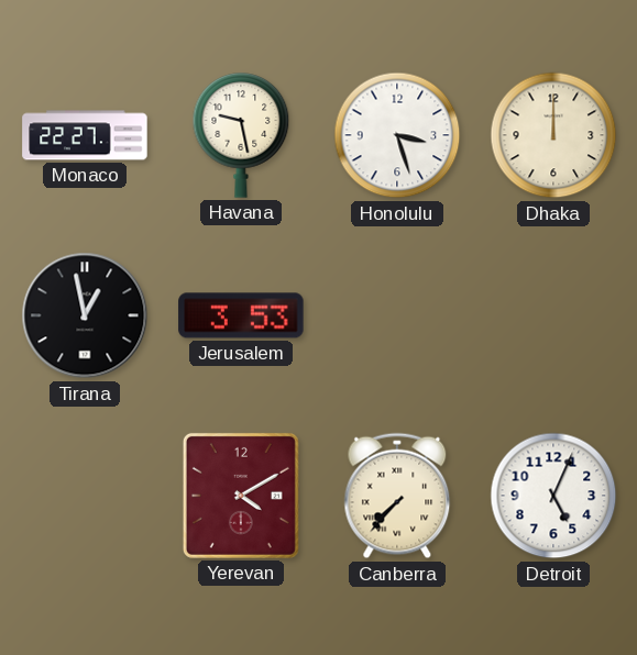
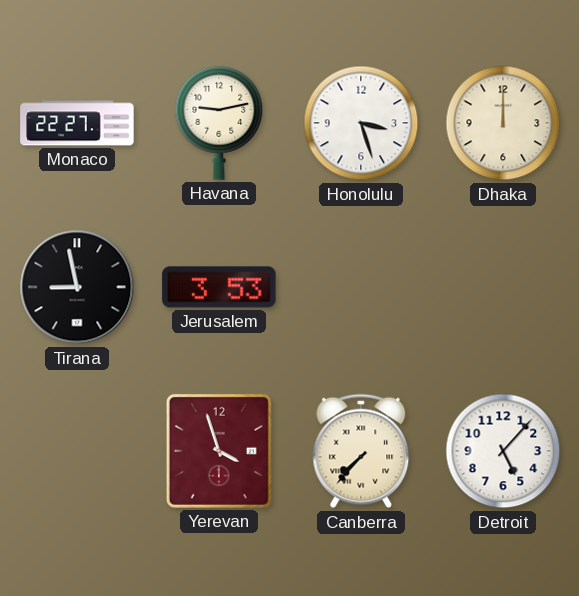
Havana: 9:28 -> 9:13 (219, 123)
Tirana: 12:58 -> 8:58 (77, 287)
Yerevan: 4:10 -> 3:57 (219, 451)
Detroit: 5:04 -> 5:07 (503, 451)
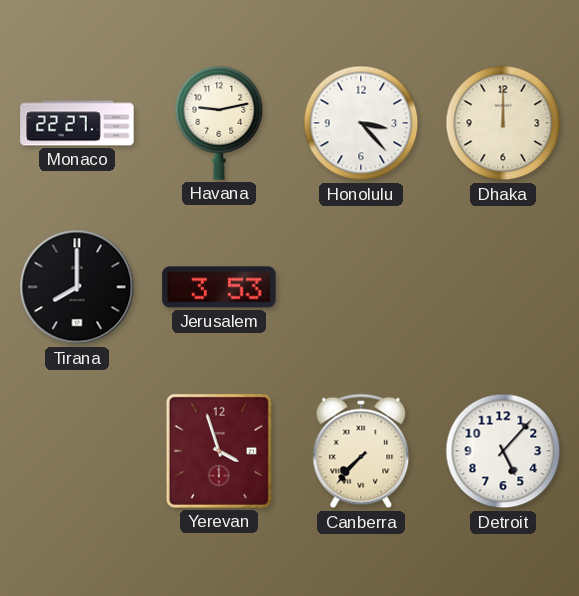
Honolulu: 3:27 -> 3:23 (361, 123)
Tirana: 8:58 -> 8:00 (77, 287)
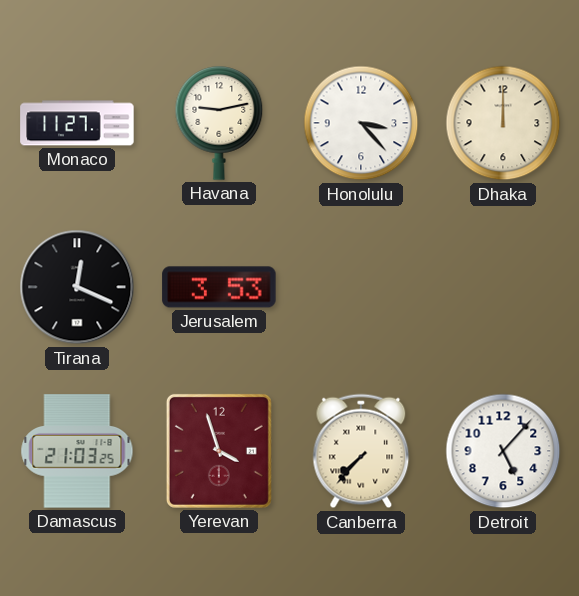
Monaco: 22:27 -> 11:27 (77, 123)
Tirana: 8:00 -> 12:19 (77, 287)
Damascus: none -> 21:03 (77, 451)
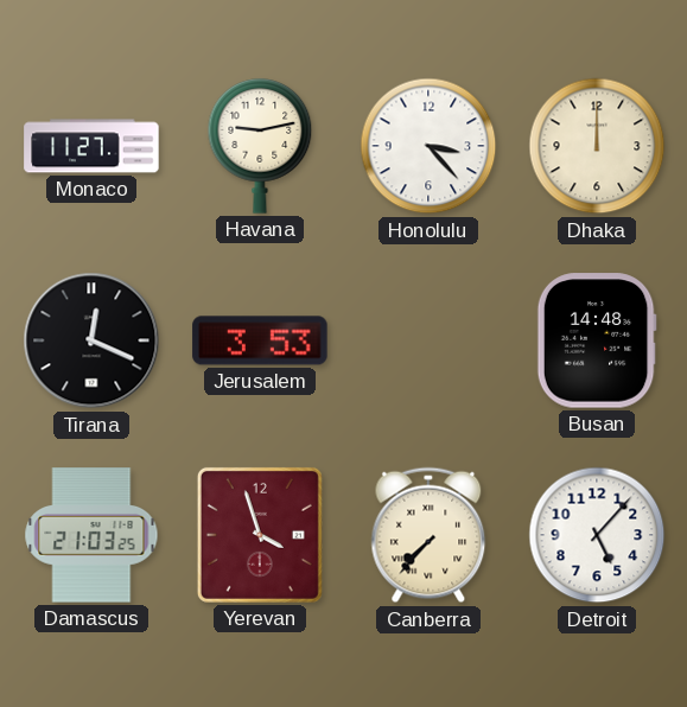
Busan: none -> 14:48 (597, 340)
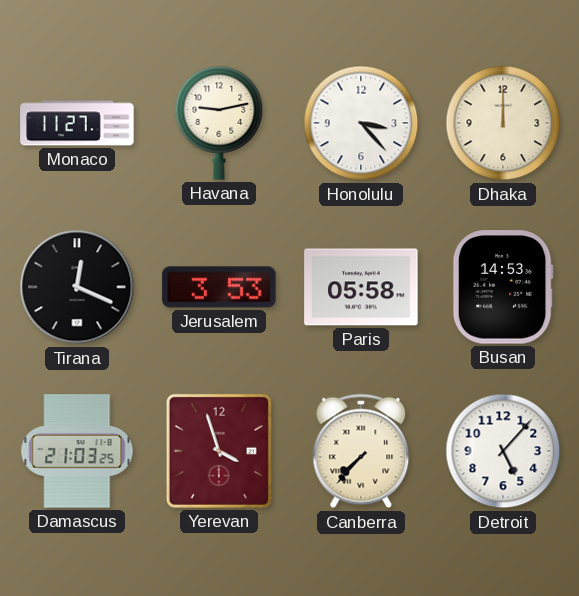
Paris: none -> 05:58 (361, 287)
Busan: 14:48 -> 14:53 (503, 287)
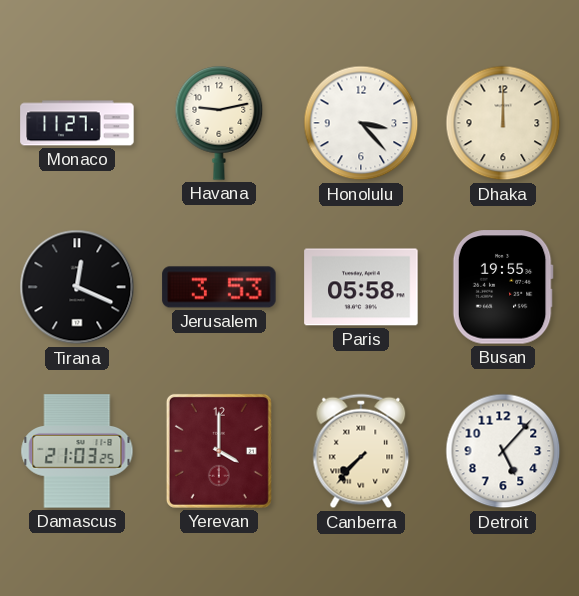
Busan: 14:53 -> 19:55 (503, 287)
Yerevan: 3:57 -> 4:00 (219, 451)
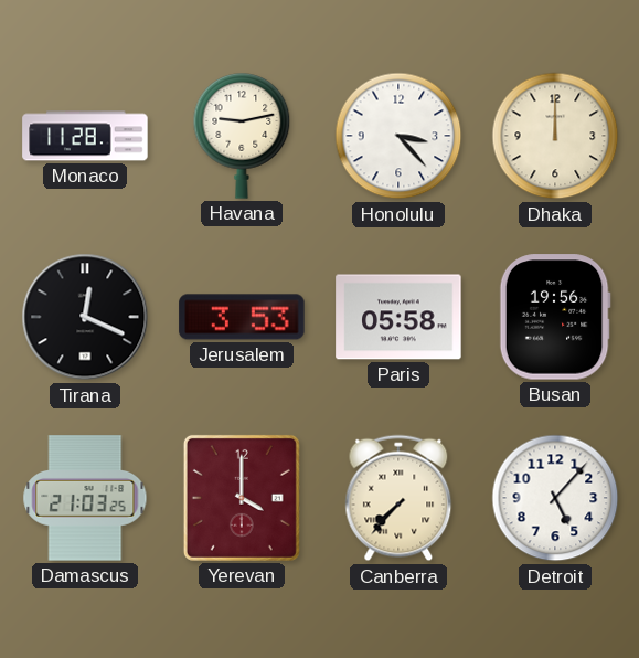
Monaco: 11:27 -> 11:28 (85, 136)
Busan: 19:55 -> 19:56 (555, 317)
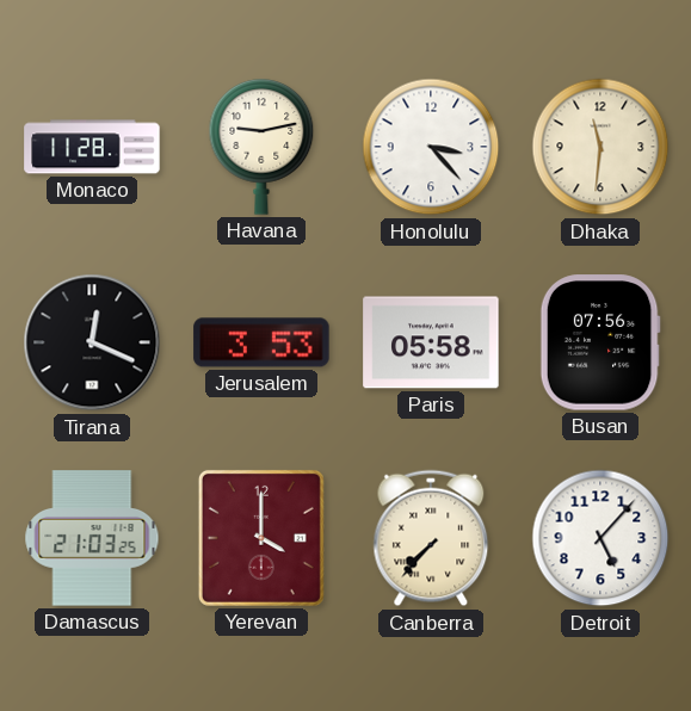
Dhaka: 12:00 -> 11:31 (600, 147)
Busan: 19:56 -> 07:56 (600, 342)
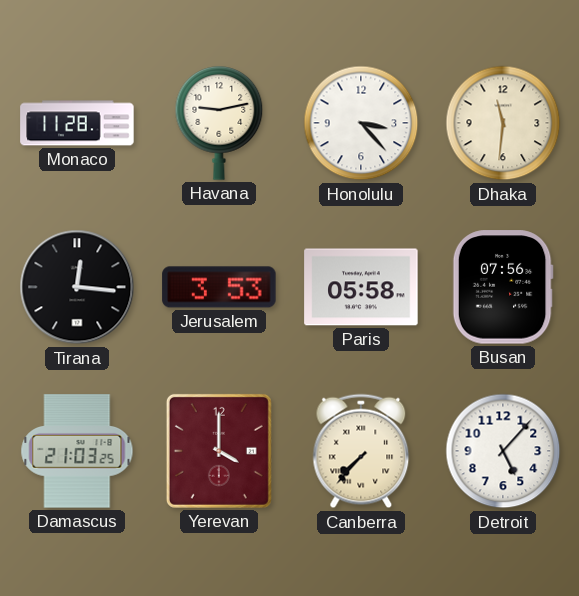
Tirana: 12:19 -> 12:16 (77, 287)
